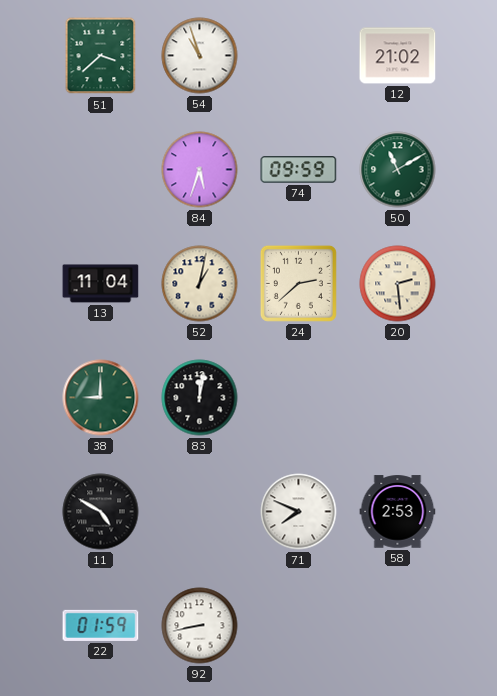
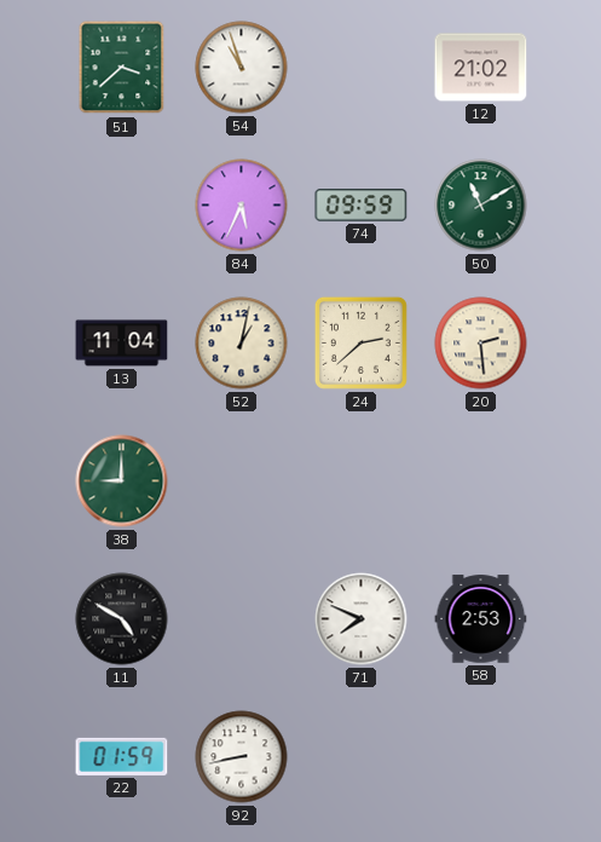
84: 5:33 -> 5:34 (242, 206)
83: 12:02 -> none (200, 398)
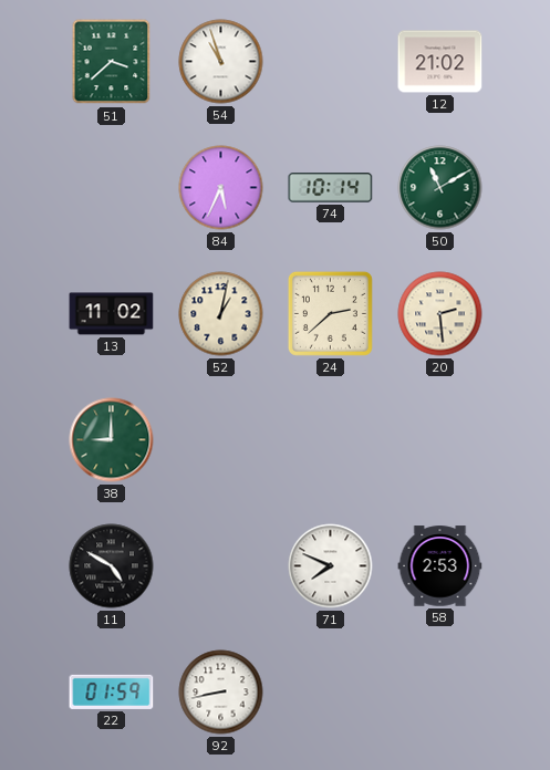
74: 09:59 -> 10:14 (331, 188)
13: 11:04 -> 11:02 (112, 314)
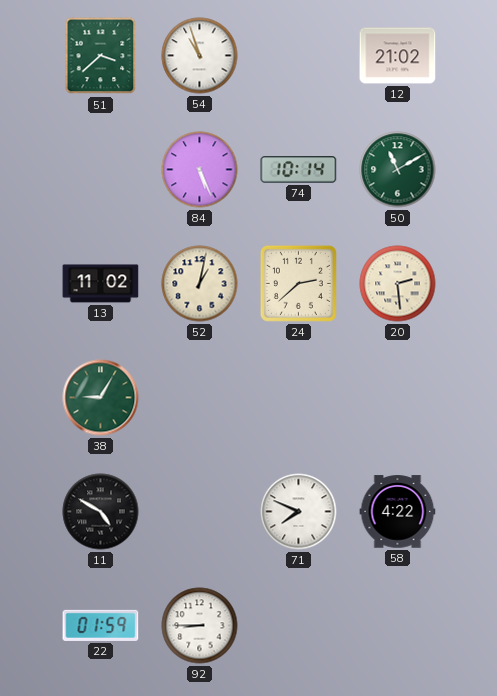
84: 5:34 -> 5:26 (200, 170)
38: 9:00 -> 9:05 (101, 398)
58: 2:53 -> 4:22 (398, 512)
92: 8:43 -> 8:45 (200, 626)
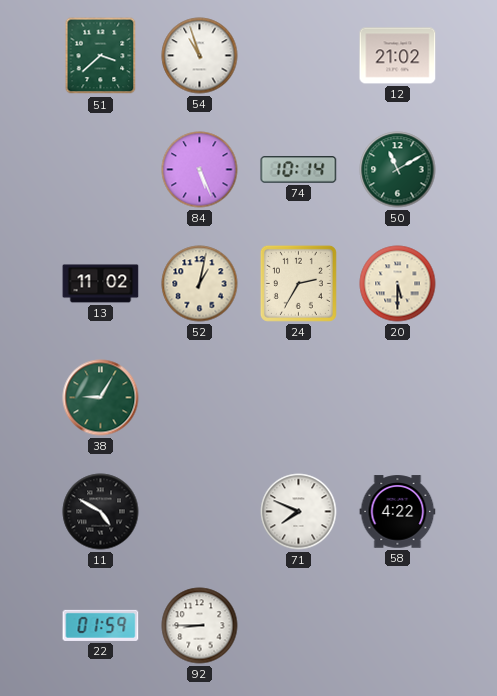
24: 2:38 -> 2:35 (298, 283)
20: 2:29 -> 5:30 (398, 284)
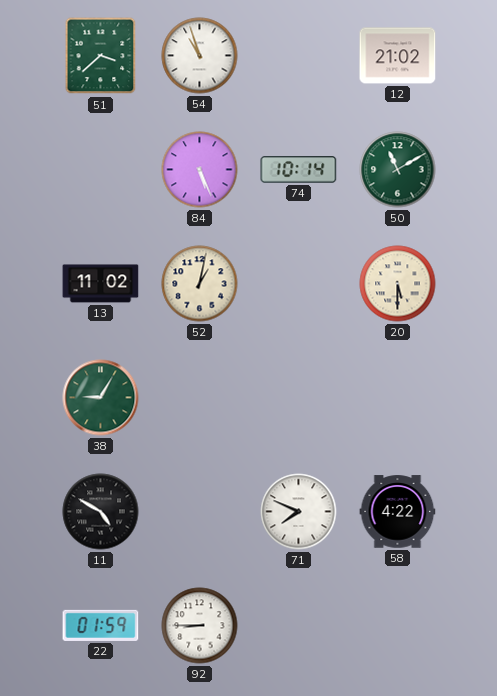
24: 2:35 -> none (298, 283)
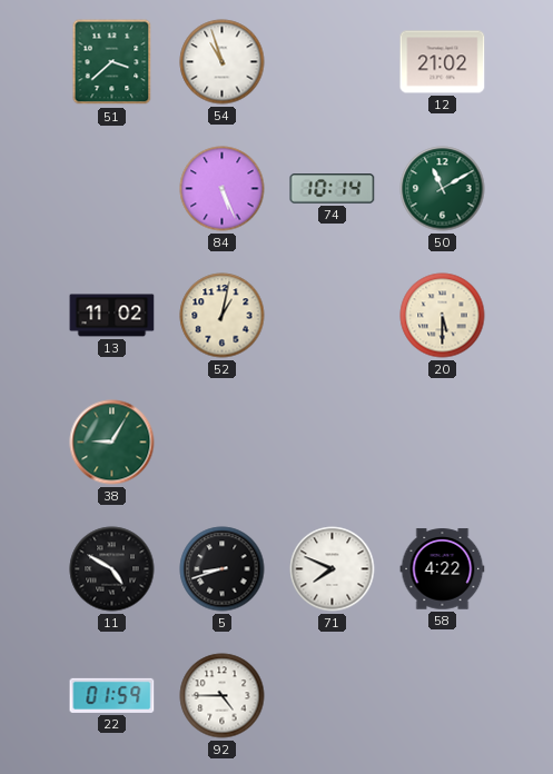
5: none -> 8:42 (223, 569)
92: 8:45 -> 4:45 (223, 696)
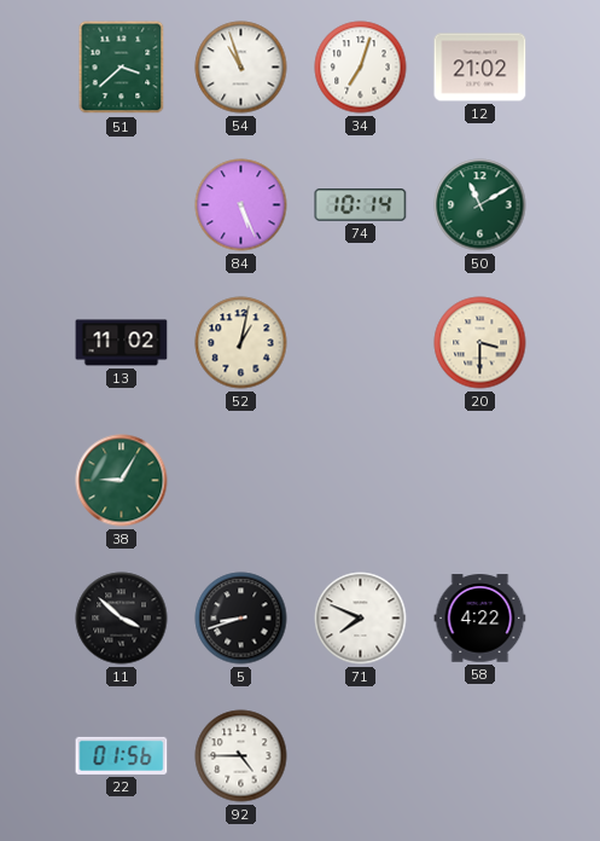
34: none -> 7:03 (361, 68)
20: 5:30 -> 3:30 (480, 343)
11: 4:50 -> 3:52 (122, 619)
22: 01:59 -> 01:56 (122, 755)
